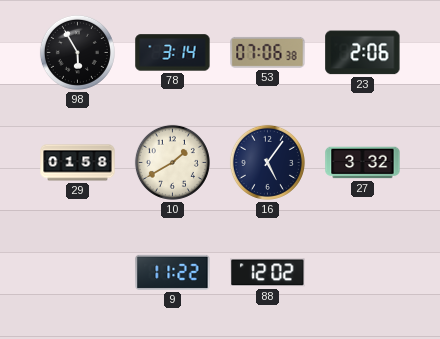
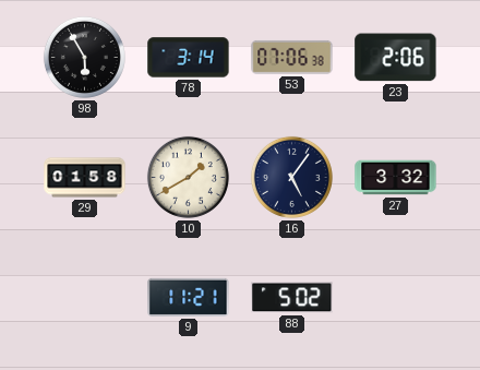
9: 11:22 -> 11:21 (189, 297)
88: 12:02 -> 5:02 (292, 298)
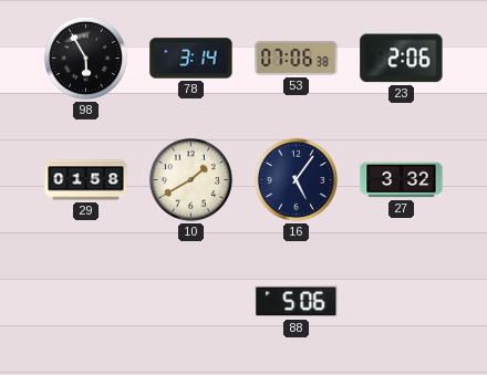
9: 11:21 -> none (189, 297)
88: 5:02 -> 5:06 (297, 302)
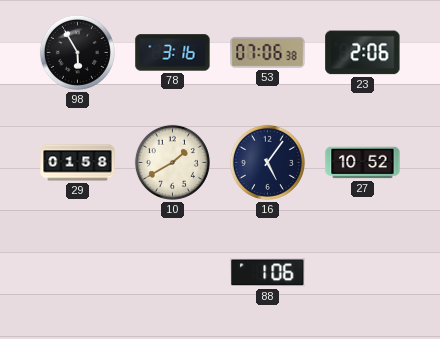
78: 3:14 -> 3:16 (173, 53)
27: 3:32 -> 10:52 (363, 163)
88: 5:06 -> 1:06 (268, 273)
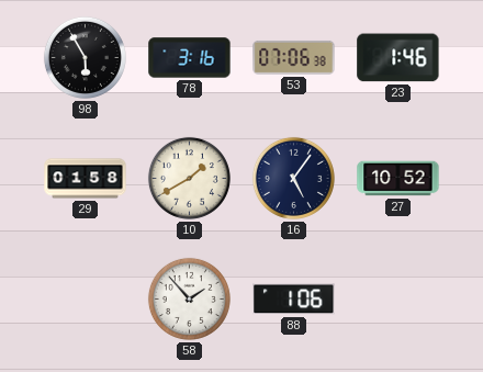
23: 2:06 -> 1:46 (398, 58)
58: none -> 1:53 (189, 298)
